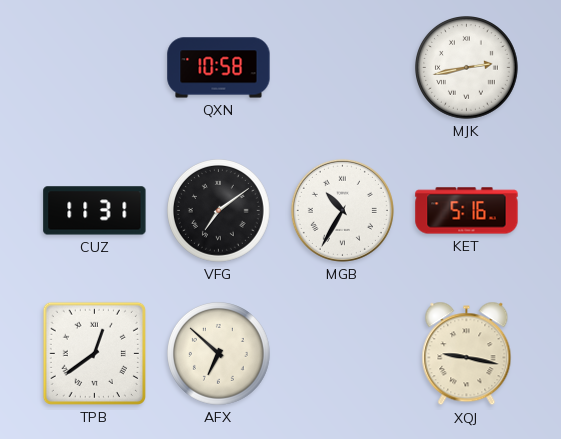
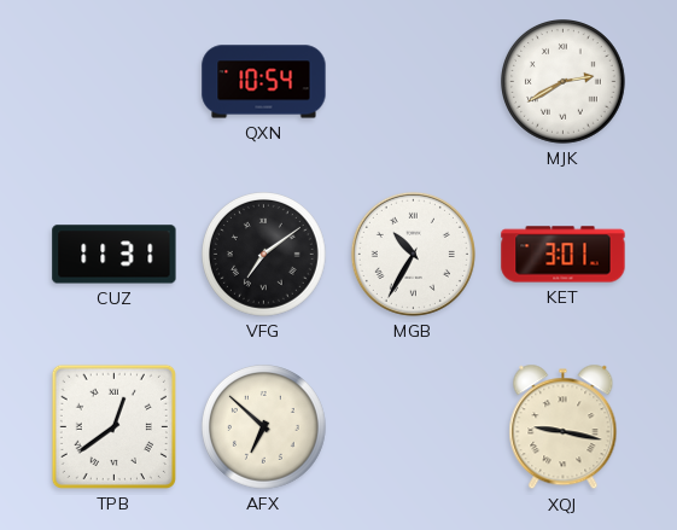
QXN: 10:58 -> 10:54 (264, 82)
MJK: 2:43 -> 2:40 (564, 82)
KET: 5:16 -> 3:01 (564, 255)
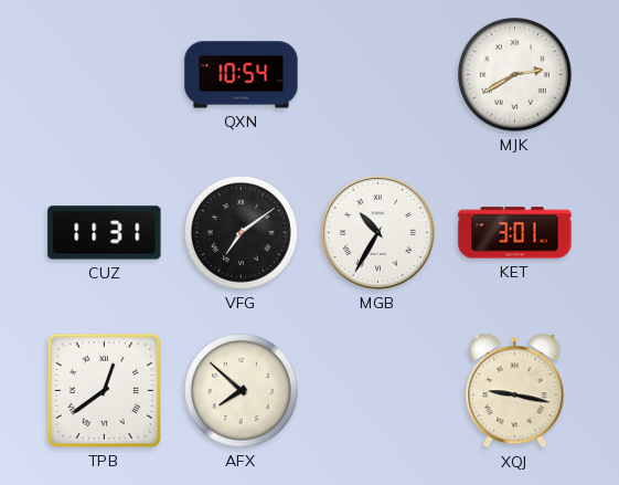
AFX: 6:52 -> 7:52 (242, 391)
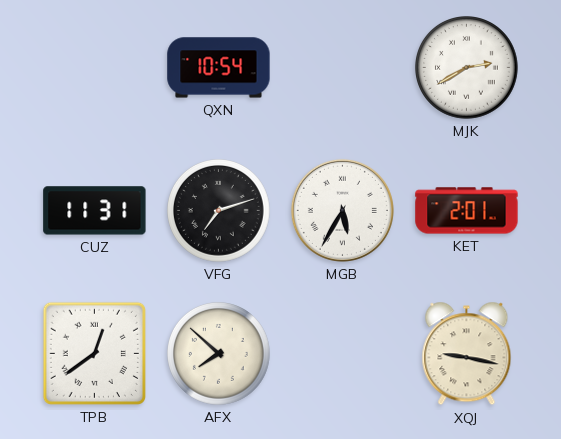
VFG: 7:09 -> 7:12 (219, 211)
MGB: 10:35 -> 5:35 (342, 210)
KET: 3:01 -> 2:01 (467, 211)
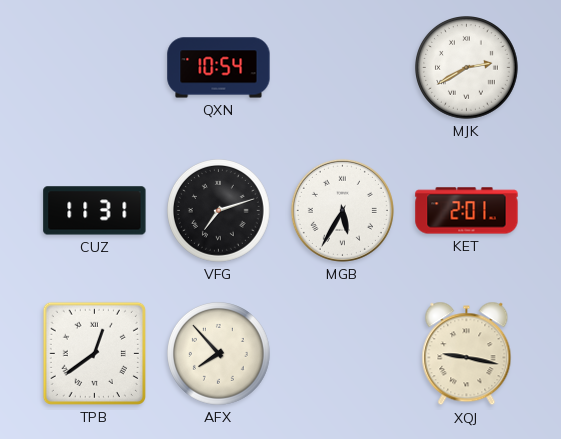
AFX: 7:52 -> 7:53 (219, 354)
